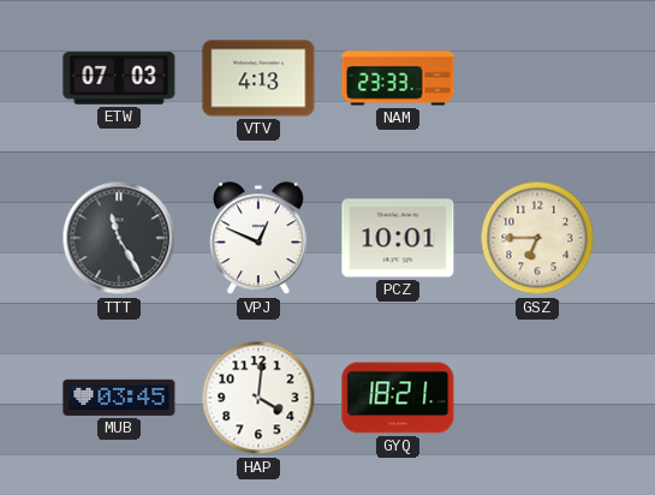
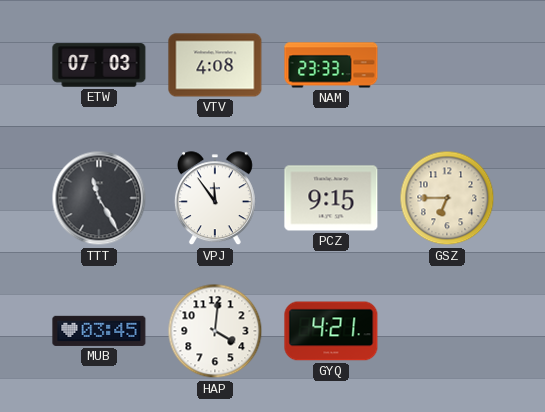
VTV: 4:13 -> 4:08 (215, 65)
VPJ: 12:49 -> 11:54 (215, 199)
PCZ: 10:01 -> 9:15 (331, 198)
GYQ: 18:21 -> 4:21 (331, 331)
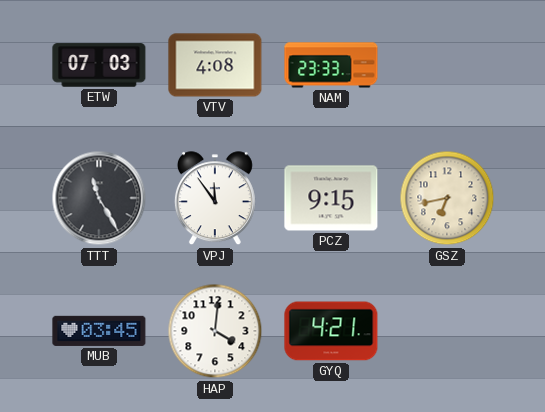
GSZ: 6:45 -> 6:43 (447, 198)
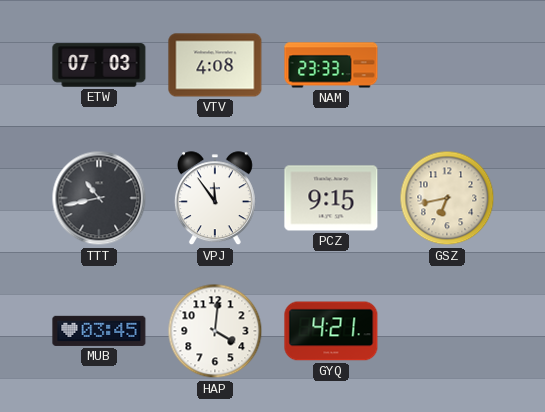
TTT: 11:25 -> 10:43 (99, 198)
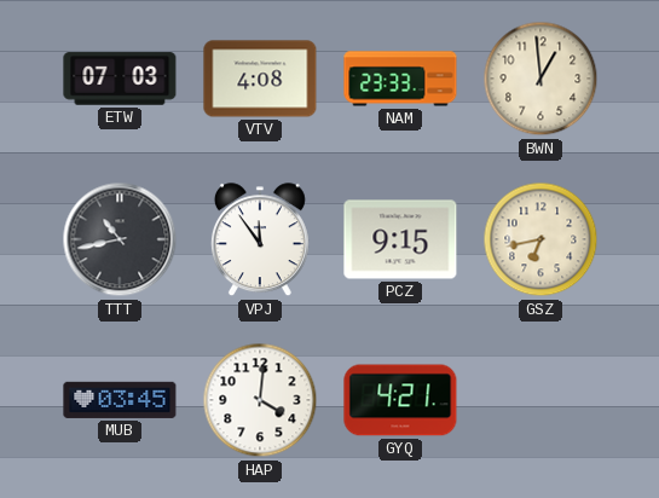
BWN: none -> 12:59 (541, 79)
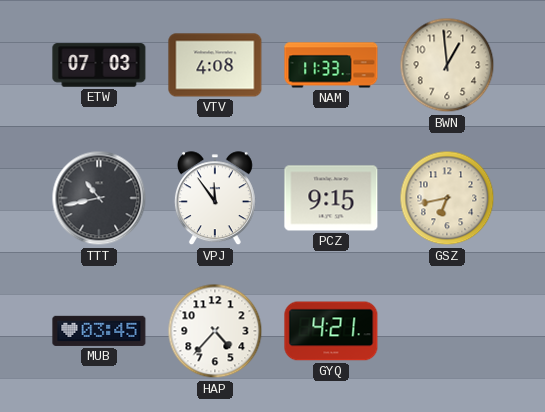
NAM: 23:33 -> 11:33 (331, 65)
HAP: 4:01 -> 4:37 (215, 331)
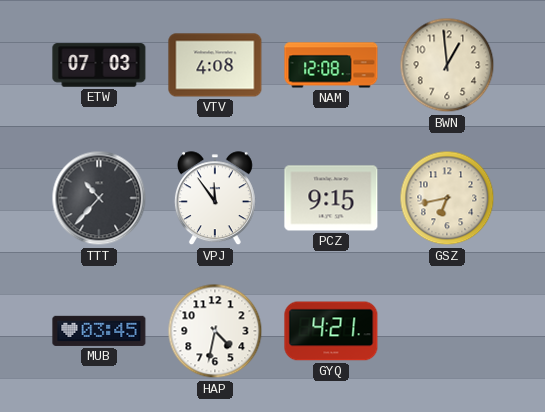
NAM: 11:33 -> 12:08 (331, 65)
TTT: 10:43 -> 10:37 (99, 198)
HAP: 4:37 -> 4:32 (215, 331)
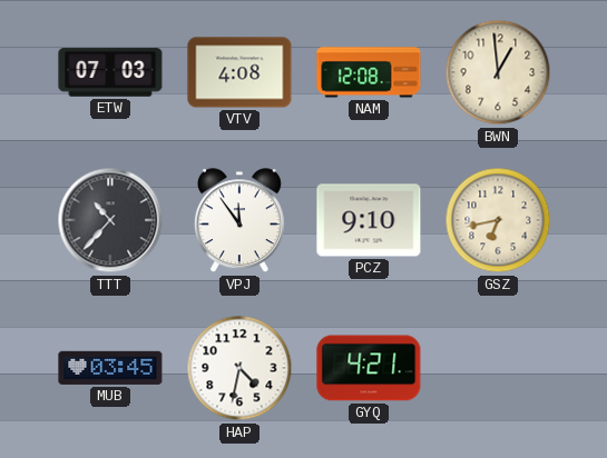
PCZ: 9:15 -> 9:10 (369, 220)
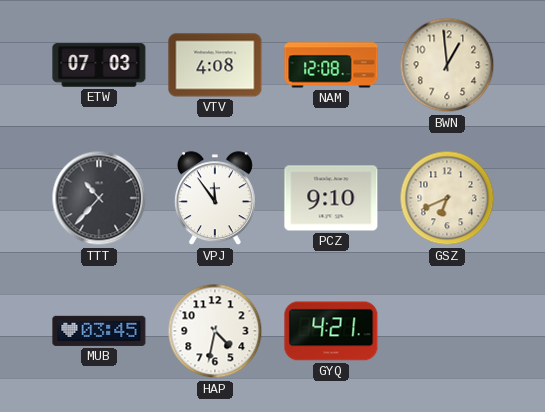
GSZ: 6:43 -> 6:41 (447, 198)
